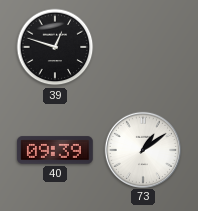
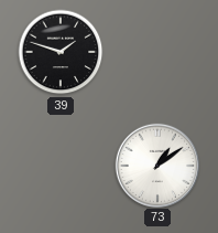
39: 12:48 -> 1:48 (61, 52)
40: 09:39 -> none (55, 150)
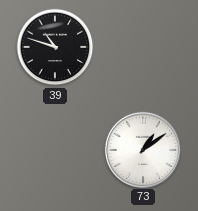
39: 1:48 -> 10:48 (55, 47)
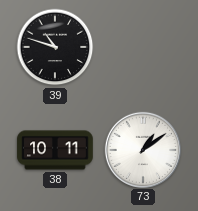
38: none -> 10:11 (55, 150)
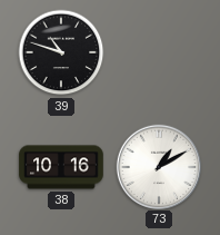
38: 10:11 -> 10:16 (61, 167)
73: 1:09 -> 1:10 (158, 166)
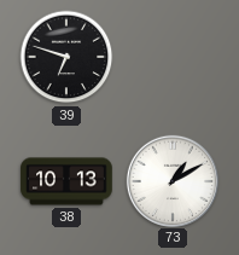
39: 10:48 -> 6:48 (66, 57)
38: 10:16 -> 10:13 (66, 181)
